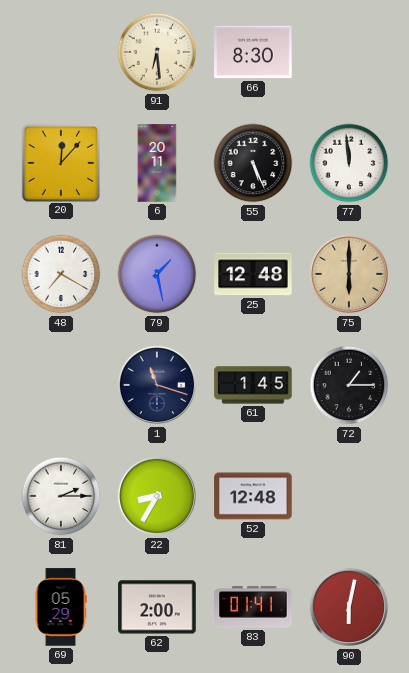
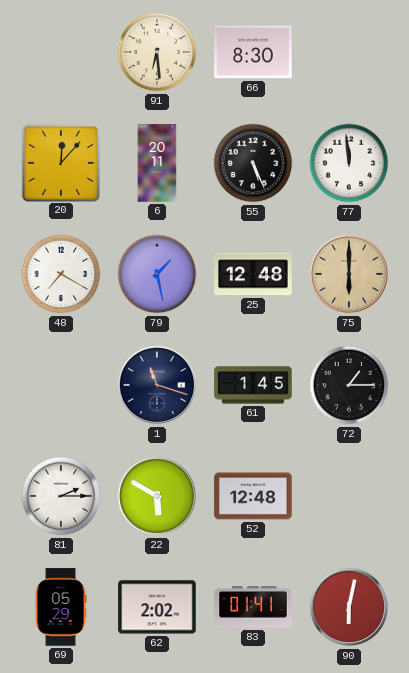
22: 8:35 -> 5:50 (157, 496)
62: 2:00 -> 2:02 (157, 607)
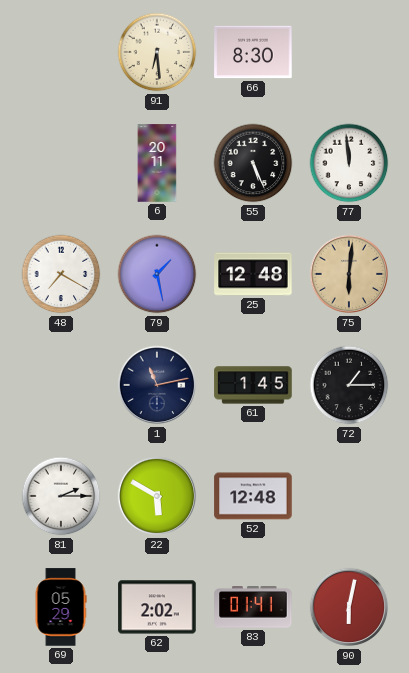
20: 12:07 -> none (60, 162)
75: 6:00 -> 6:01 (349, 274)
1: 11:18 -> 11:13 (157, 385)
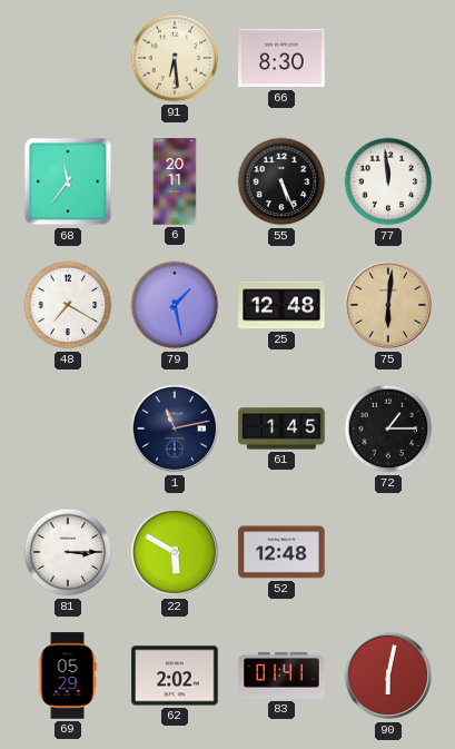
68: none -> 11:36 (68, 181)
81: 2:15 -> 3:15 (68, 552)
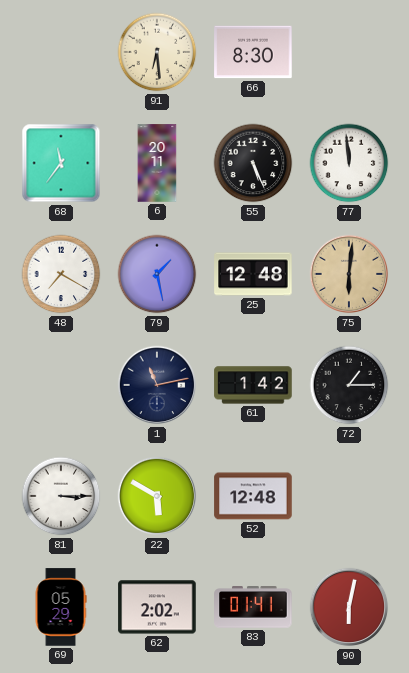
61: 1:45 -> 1:42 (253, 385)
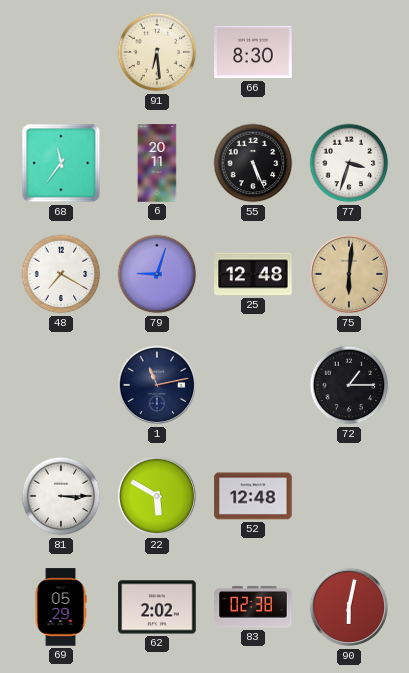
77: 11:59 -> 3:33 (349, 163)
79: 1:28 -> 9:03 (157, 274)
61: 1:42 -> none (253, 385)
83: 01:41 -> 02:38 (253, 608)
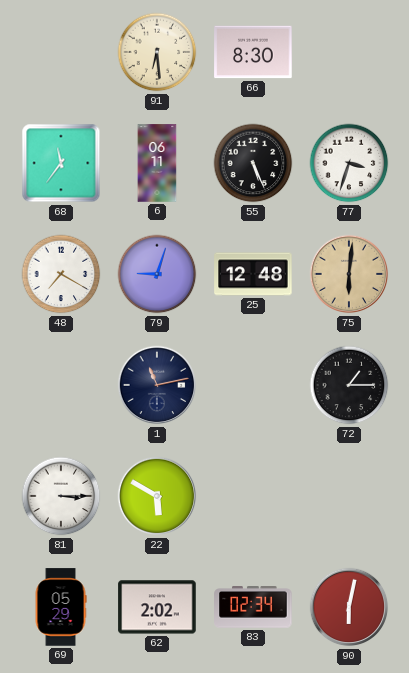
6: 20:11 -> 06:11 (157, 163)
52: 12:48 -> none (253, 496)
83: 02:38 -> 02:34 (253, 608)
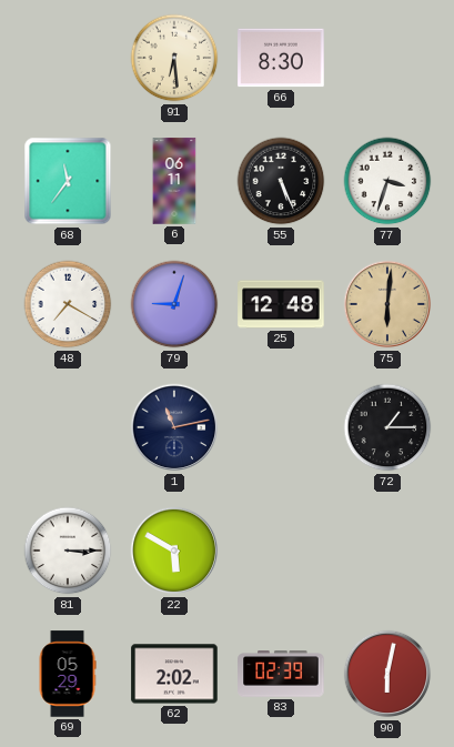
83: 02:34 -> 02:39 (281, 675)
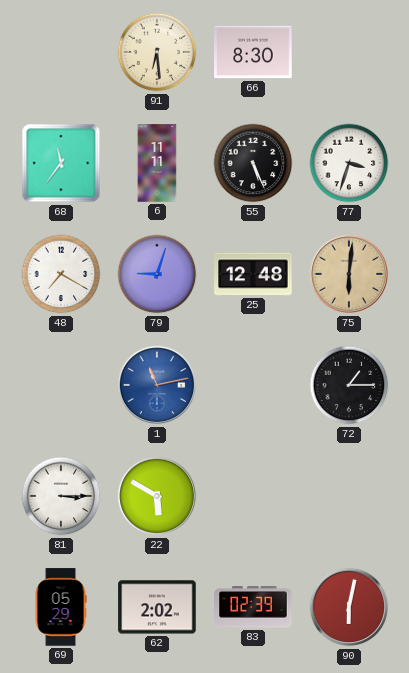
6: 06:11 -> 11:11 (157, 163)
1 dial: navy -> blue (157, 385)
